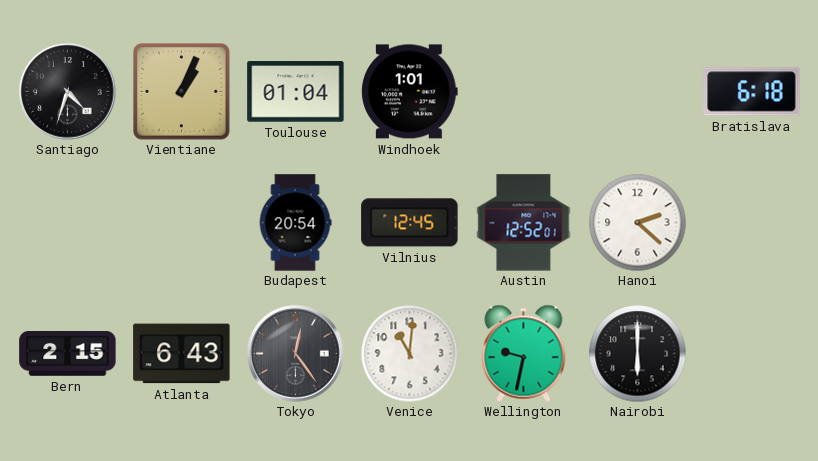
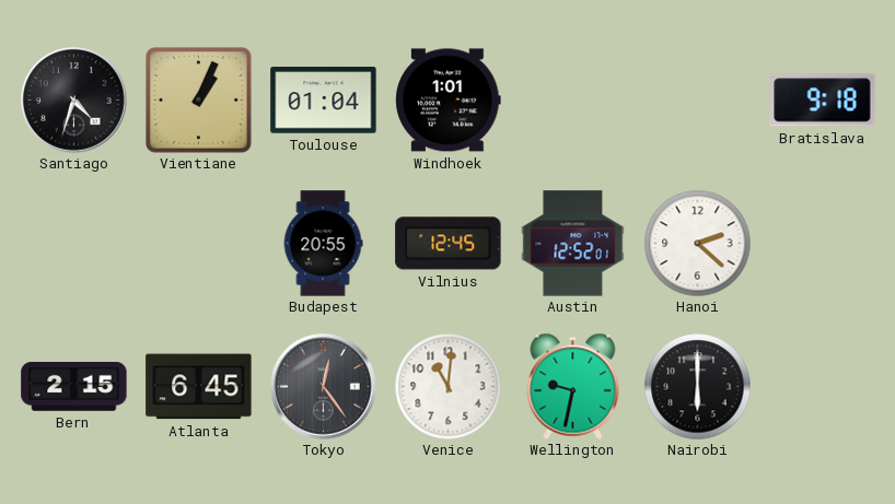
Bratislava: 6:18 -> 9:18 (823, 101)
Budapest: 20:54 -> 20:55 (323, 244)
Atlanta: 6:43 -> 6:45 (199, 387)
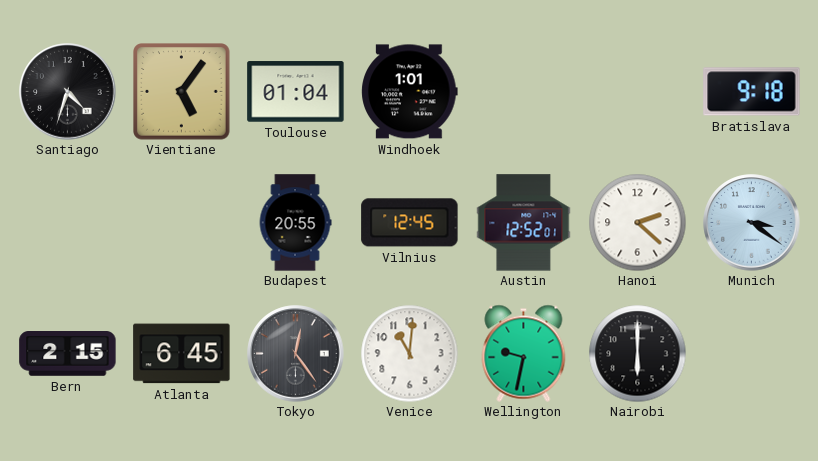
Vientiane: 1:04 -> 5:06 (182, 92)
Munich: none -> 3:21 (752, 223)
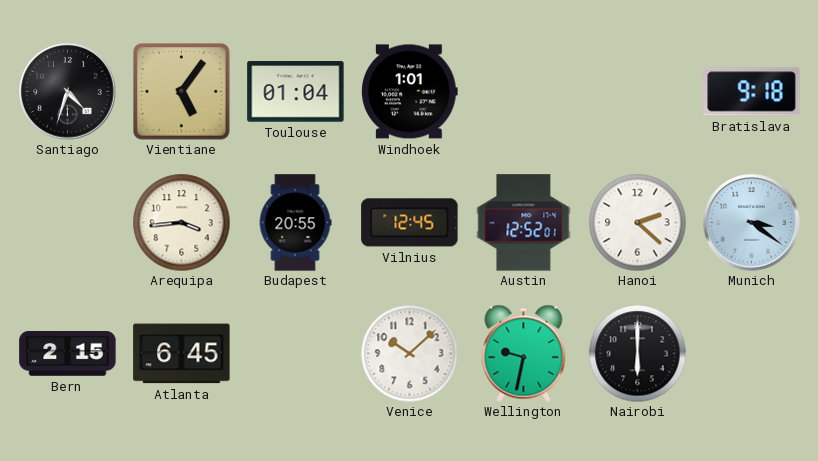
Arequipa: none -> 3:44 (181, 222)
Tokyo: 12:24 -> none (296, 354)
Venice: 11:01 -> 10:08 (409, 353)
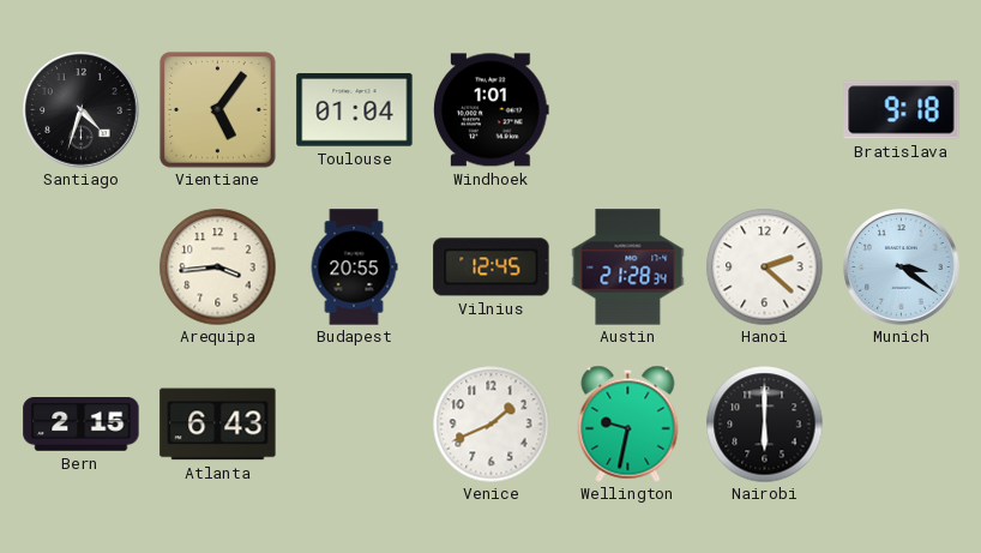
Austin: 12:52 -> 21:28 (628, 268)
Atlanta: 6:45 -> 6:43 (218, 425)
Venice: 10:08 -> 1:41 (490, 423)
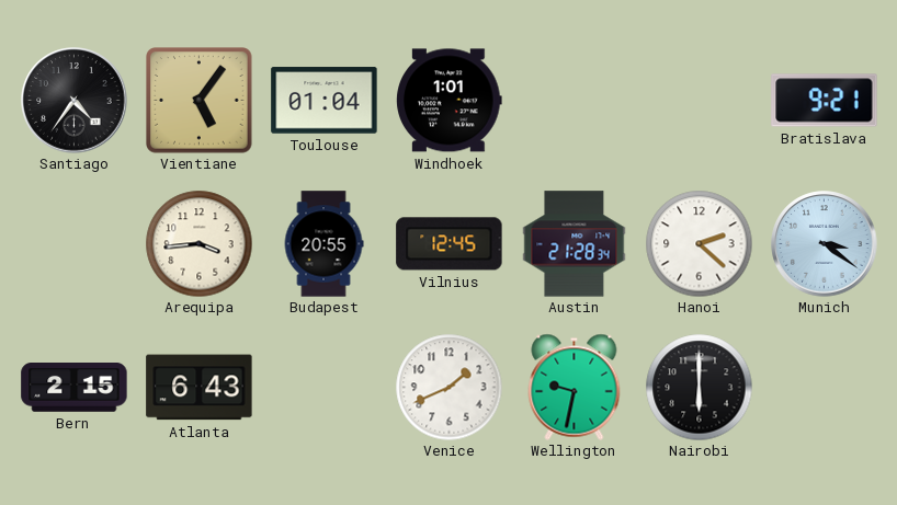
Santiago: 4:33 -> 4:36 (75, 101)
Bratislava: 9:18 -> 9:21 (825, 101)
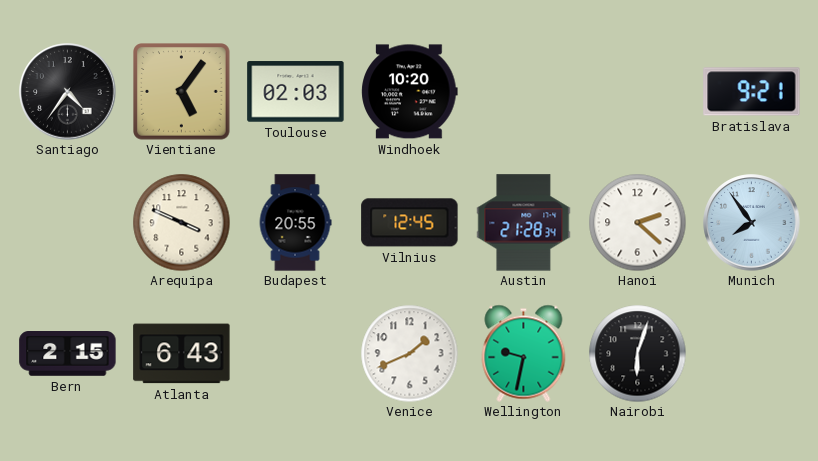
Toulouse: 01:04 -> 02:03 (296, 92)
Windhoek: 1:01 -> 10:20 (410, 92)
Arequipa: 3:44 -> 3:49 (181, 222)
Munich: 3:21 -> 7:54 (752, 223)
Nairobi: 6:00 -> 6:03 (637, 353)
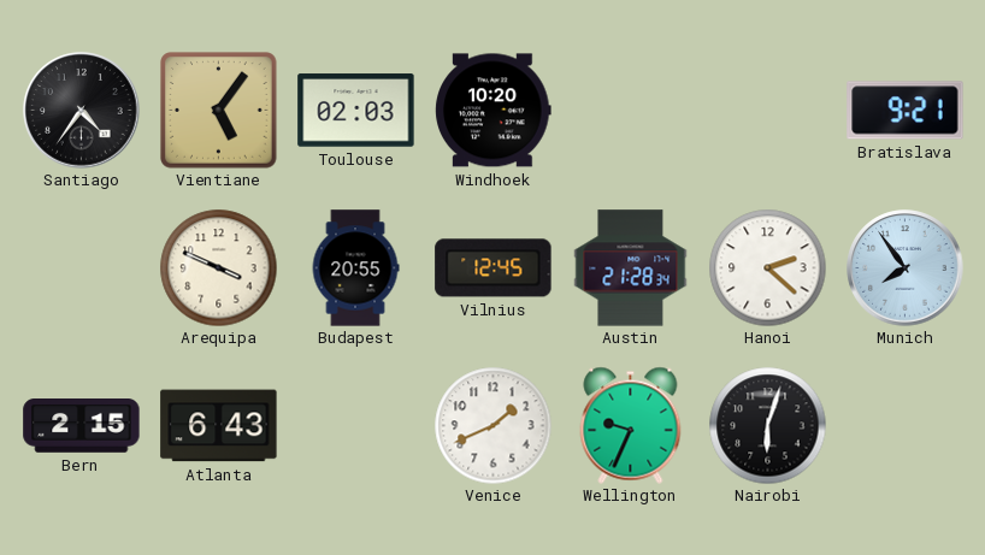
Wellington: 9:32 -> 9:34 (631, 425)
